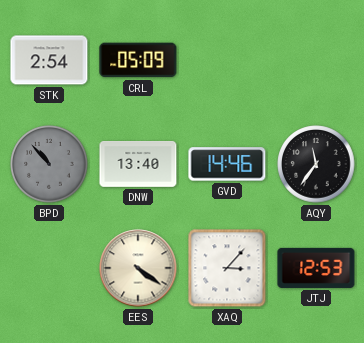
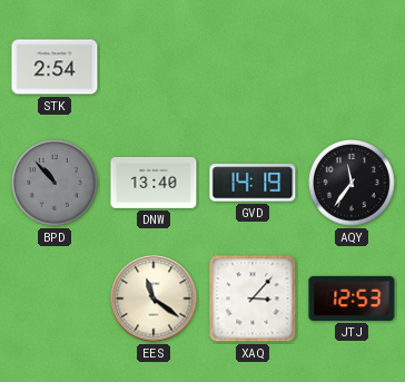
CRL: 05:09 -> none (138, 60)
GVD: 14:46 -> 14:19 (253, 183)
EES: 4:21 -> 11:21 (154, 298)
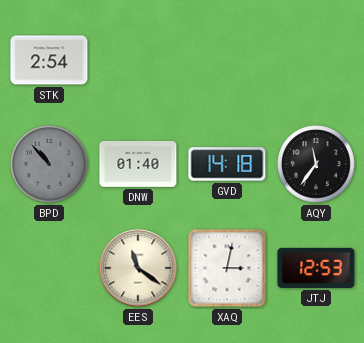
DNW: 13:40 -> 01:40 (138, 164)
GVD: 14:19 -> 14:18 (227, 164)
XAQ: 3:07 -> 3:02 (227, 268)
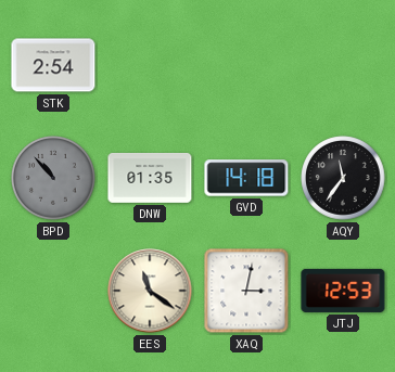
DNW: 01:40 -> 01:35 (150, 178)
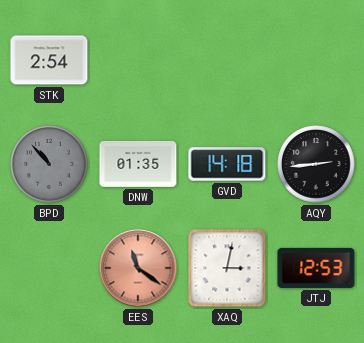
AQY: 11:36 -> 2:44 (316, 164)
EES dial: cream -> salmon (138, 268)
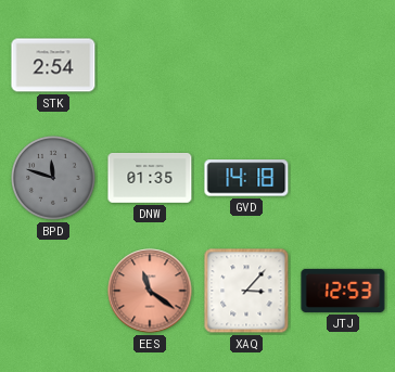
BPD: 10:53 -> 11:48 (53, 178)
AQY: 2:44 -> none (316, 164)
XAQ: 3:02 -> 3:07 (246, 291)
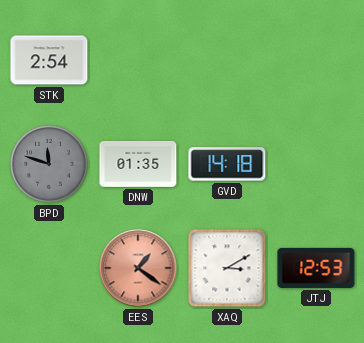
EES: 11:21 -> 1:21 (138, 268)
XAQ: 3:07 -> 3:10 (227, 268)
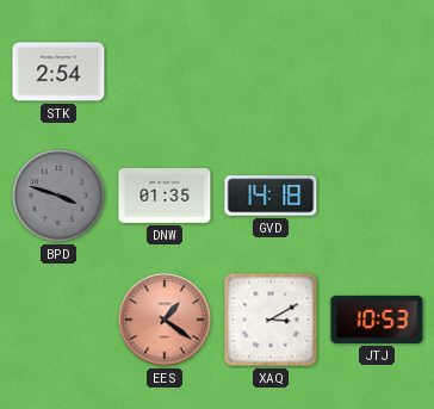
BPD: 11:48 -> 3:48 (58, 196)
JTJ: 12:53 -> 10:53 (377, 320)
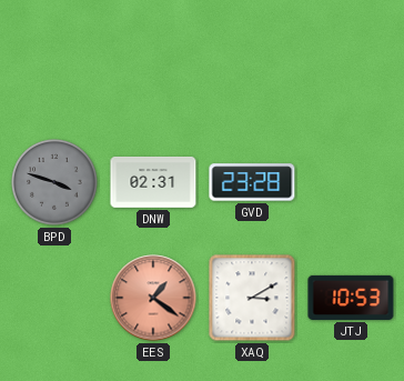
STK: 2:54 -> none (58, 72)
DNW: 01:35 -> 02:31 (153, 182)
GVD: 14:18 -> 23:28 (252, 182)
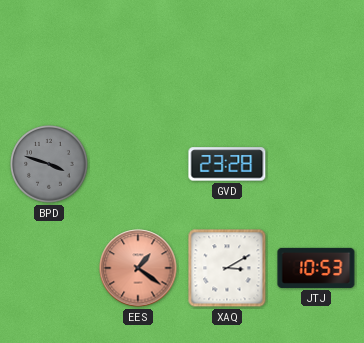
DNW: 02:31 -> none (153, 182)
